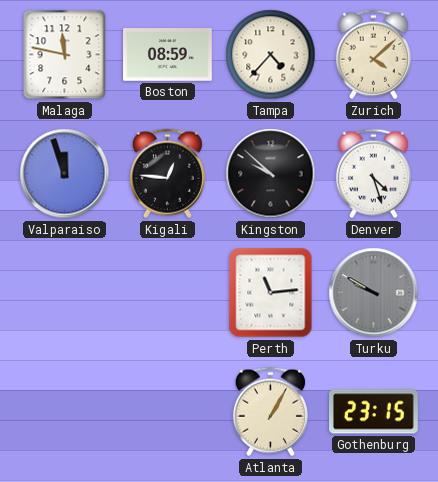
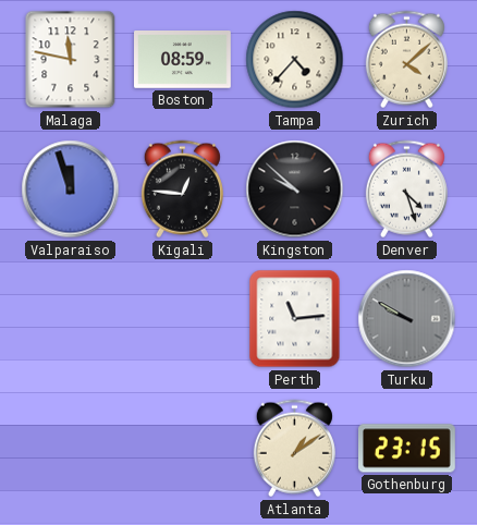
Atlanta: 1:05 -> 1:09 (294, 449)
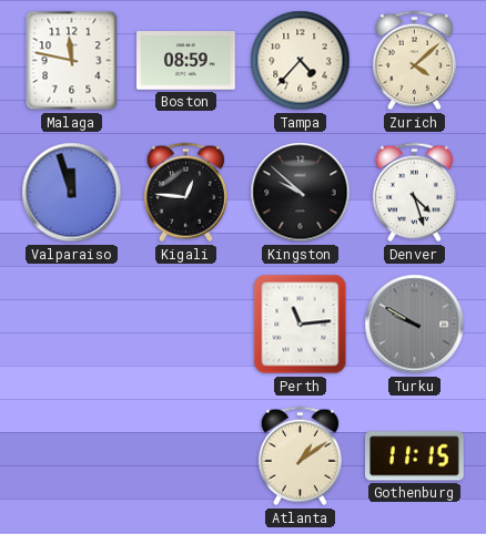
Gothenburg: 23:15 -> 11:15 (415, 456)
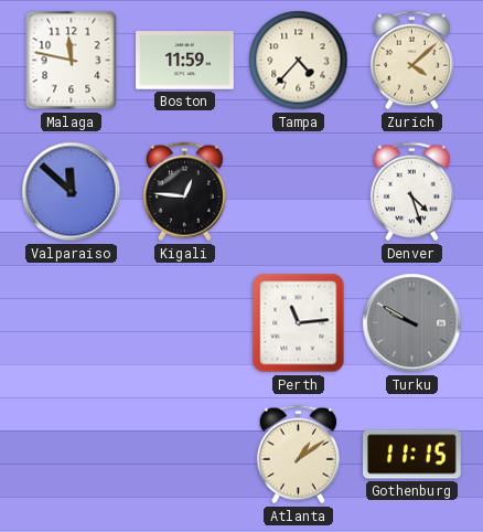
Boston: 08:59 -> 11:59 (185, 61)
Valparaiso: 11:57 -> 11:52 (72, 192)
Kingston: 9:52 -> none (301, 193)
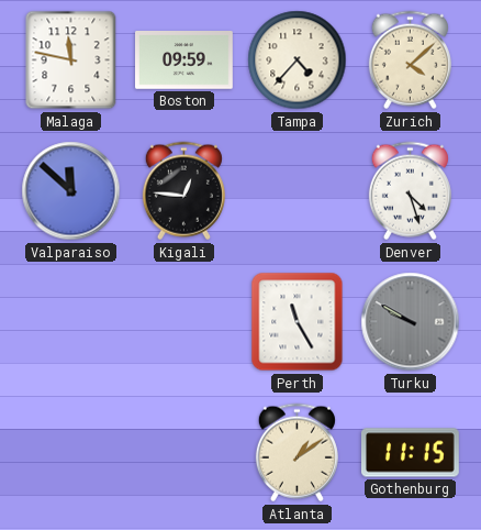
Boston: 11:59 -> 09:59 (184, 60)
Perth: 11:14 -> 11:25 (298, 322)
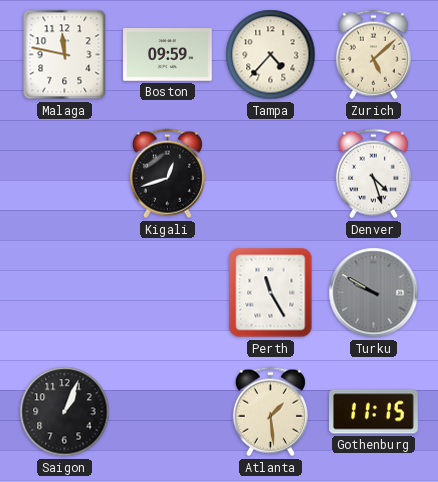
Zurich: 4:08 -> 5:08 (373, 55)
Valparaiso: 11:52 -> none (71, 191)
Kigali: 12:46 -> 12:42 (167, 174)
Saigon: none -> 1:04 (65, 412)
Atlanta: 1:09 -> 1:29 (270, 412)
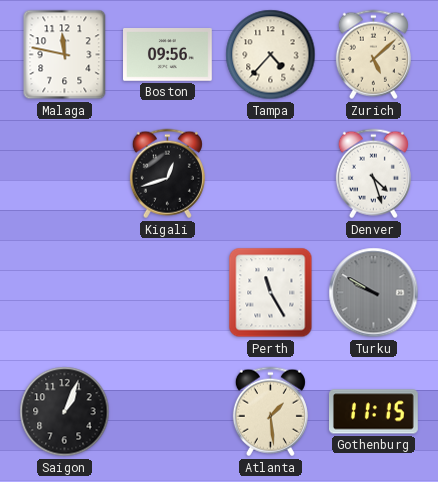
Boston: 09:59 -> 09:56 (168, 55)
